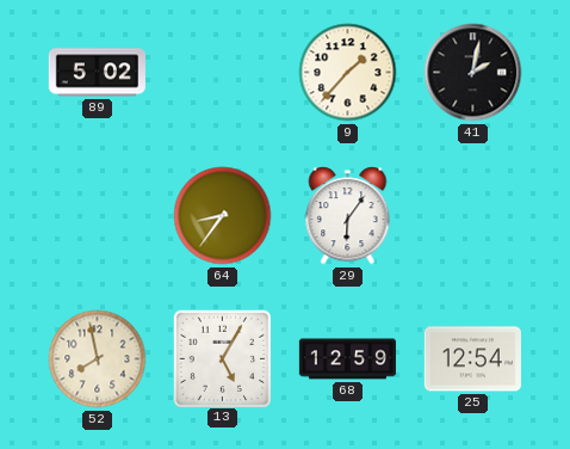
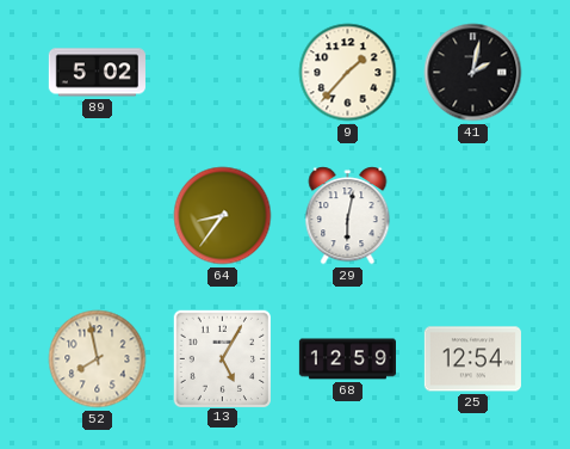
29: 6:06 -> 6:02 (348, 216)
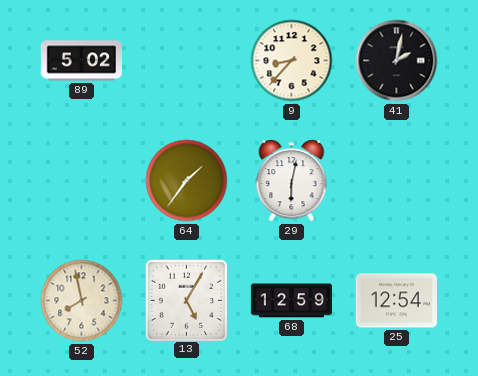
9: 1:37 -> 8:37 (292, 61)
64: 8:36 -> 1:36 (187, 181)
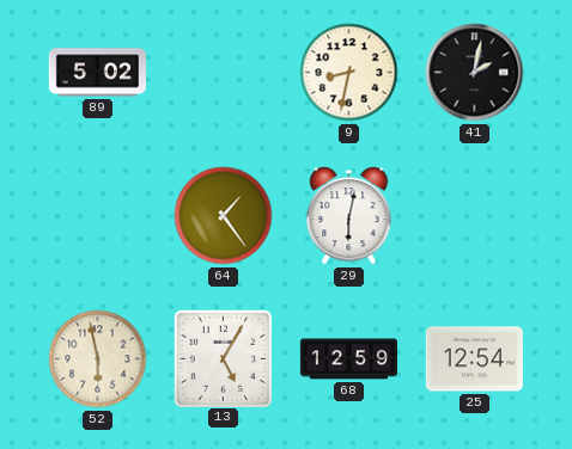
9: 8:37 -> 8:32 (349, 73)
64: 1:36 -> 1:24 (224, 216)
52: 7:58 -> 5:58 (98, 359)
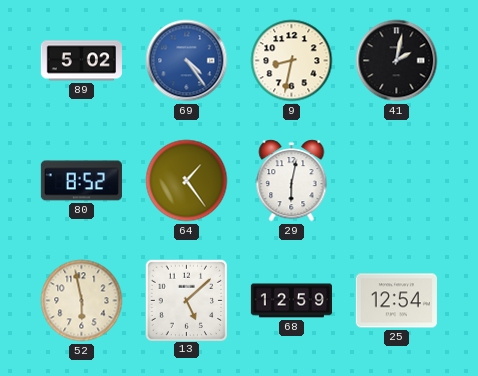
69: none -> 4:24 (187, 61)
80: none -> 8:52 (81, 181)
13: 5:05 -> 5:08 (186, 300)
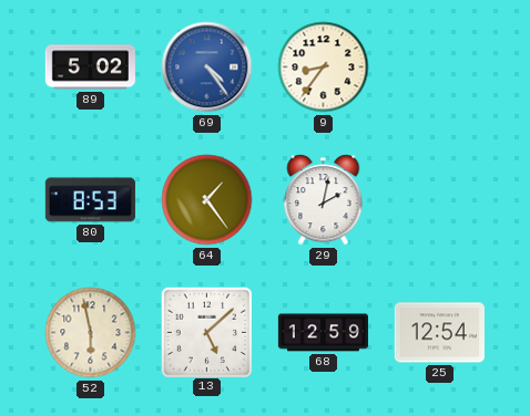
9: 8:32 -> 8:36 (324, 67)
41: 2:02 -> none (397, 61)
80: 8:52 -> 8:53 (90, 200)
29: 6:02 -> 2:02 (324, 200)
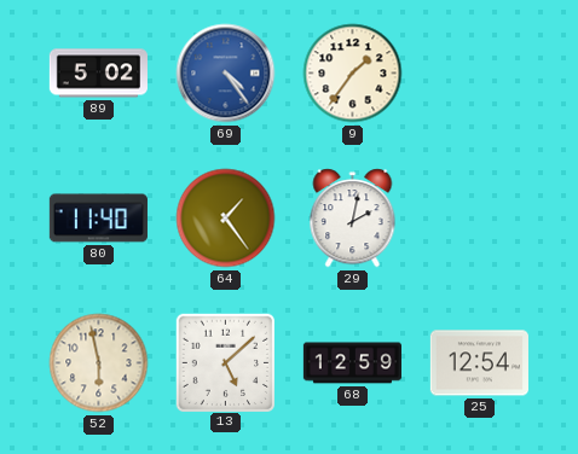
9: 8:36 -> 1:36 (353, 74)
80: 8:53 -> 11:40 (98, 219)
